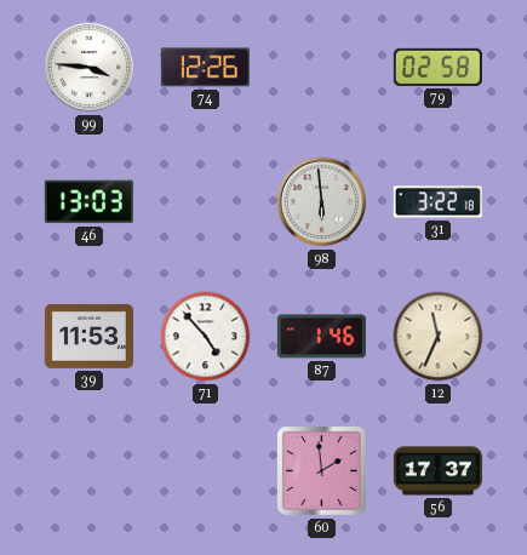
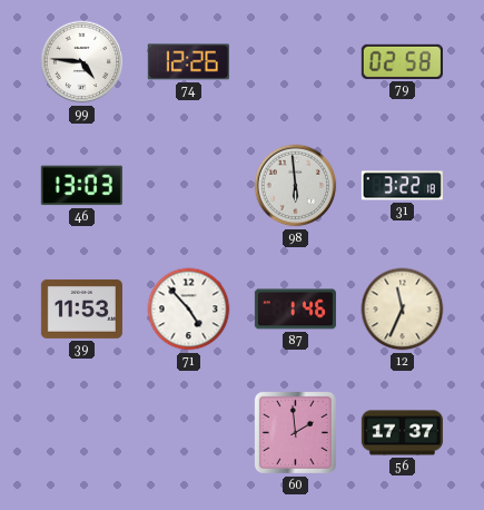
99: 3:46 -> 4:46 (82, 62)
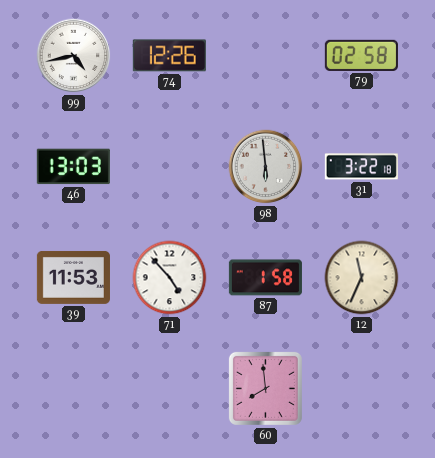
99: 4:46 -> 4:43 (74, 56)
87: 1:46 -> 1:58 (265, 278)
60: 1:59 -> 7:59 (265, 388)
56: 17:37 -> none (402, 433)
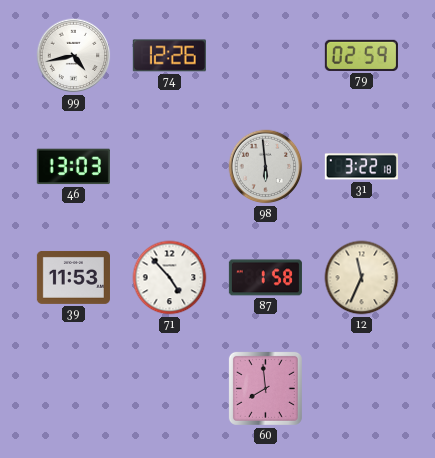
79: 02:58 -> 02:59 (361, 55)
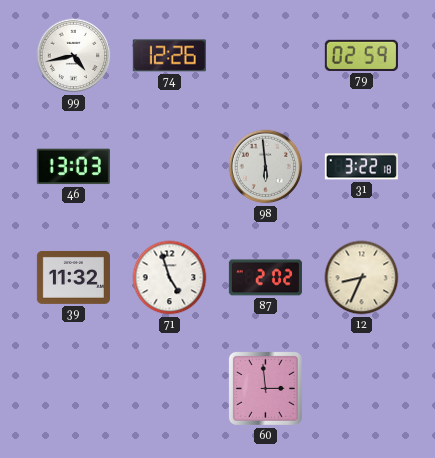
39: 11:53 -> 11:32 (73, 277)
71: 4:53 -> 4:57 (170, 278)
87: 1:58 -> 2:02 (265, 278)
12: 11:34 -> 8:34 (362, 278)
60: 7:59 -> 2:59 (265, 388)
